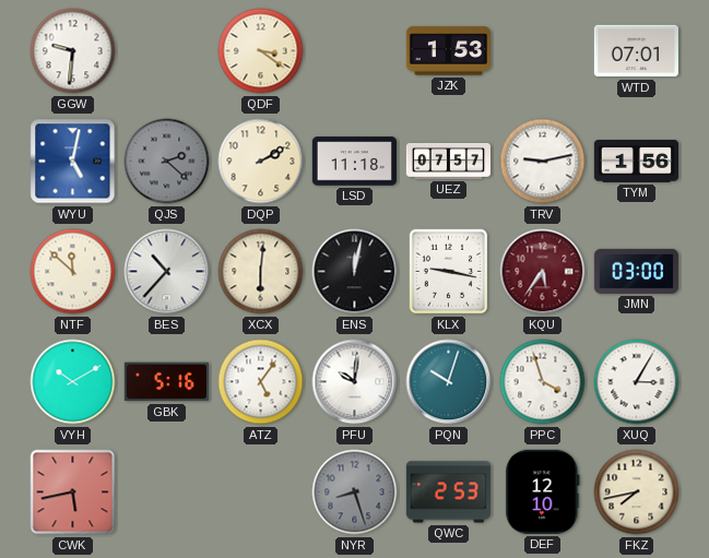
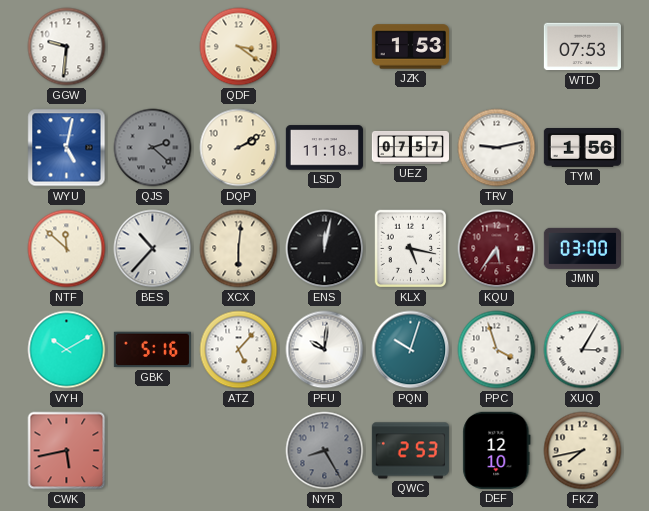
WTD: 07:01 -> 07:53 (582, 47)
KLX: 9:17 -> 5:17 (411, 249)
ATZ: 5:06 -> 5:07 (239, 350)
NYR: 8:27 -> 8:25 (325, 451)
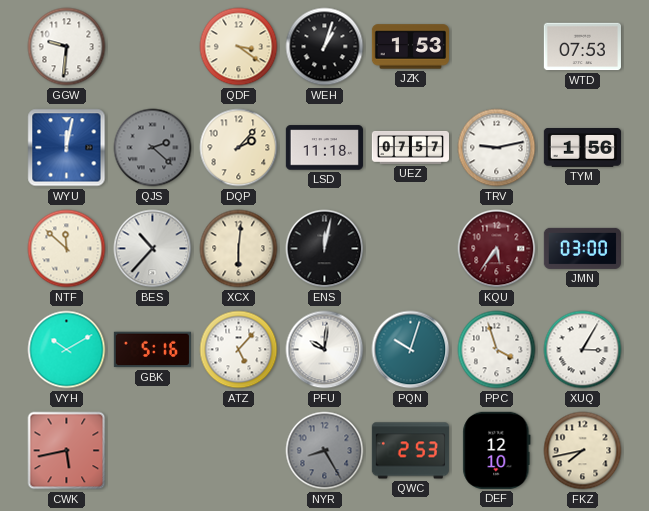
WEH: none -> 1:03 (325, 47)
WYU: 5:02 -> 12:02 (67, 148)
DQP: 2:10 -> 2:07 (239, 148)
KLX: 5:17 -> none (411, 249)
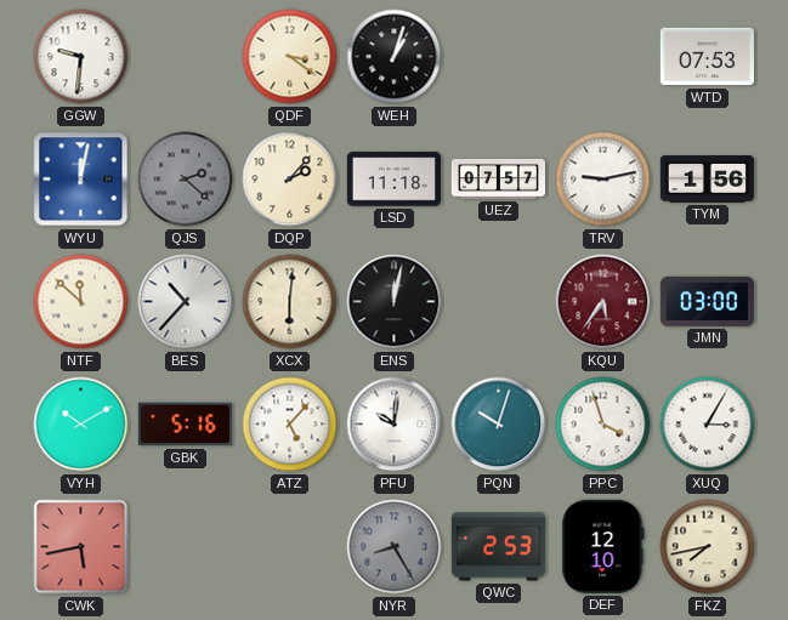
JZK: 1:53 -> none (410, 47)
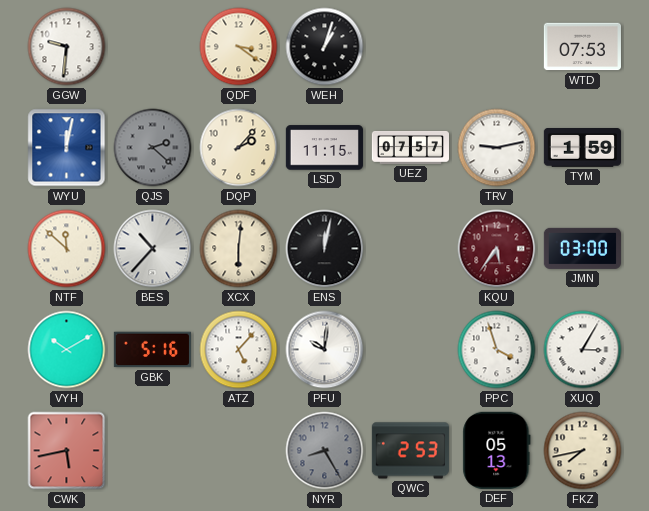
LSD: 11:18 -> 11:15 (324, 148)
TYM: 1:56 -> 1:59 (582, 148)
PQN: 10:03 -> none (499, 425)
DEF: 12:10 -> 05:13 (497, 450)
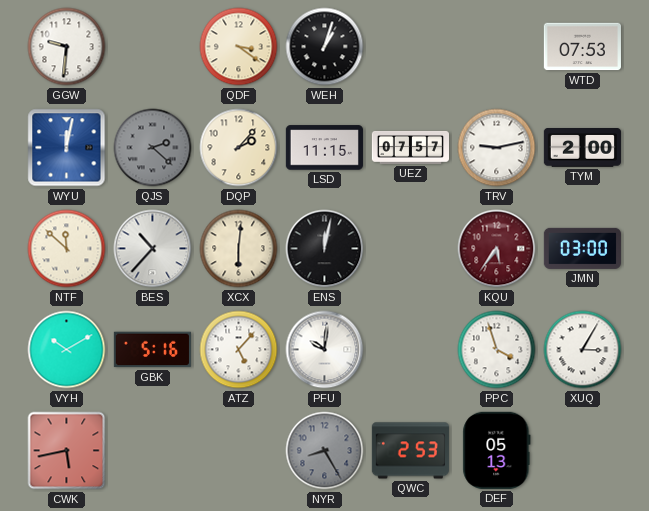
TYM: 1:59 -> 2:00 (582, 148)
FKZ: 7:43 -> none (583, 451)
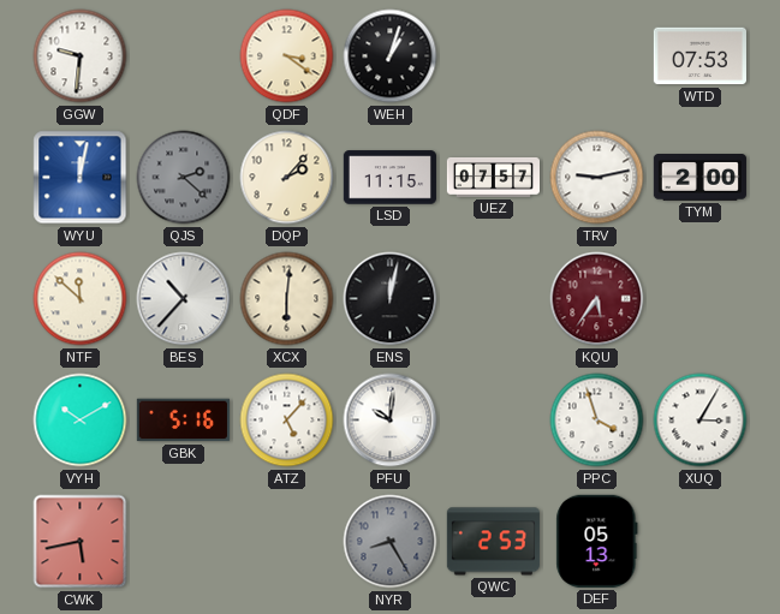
JMN: 03:00 -> none (582, 248)
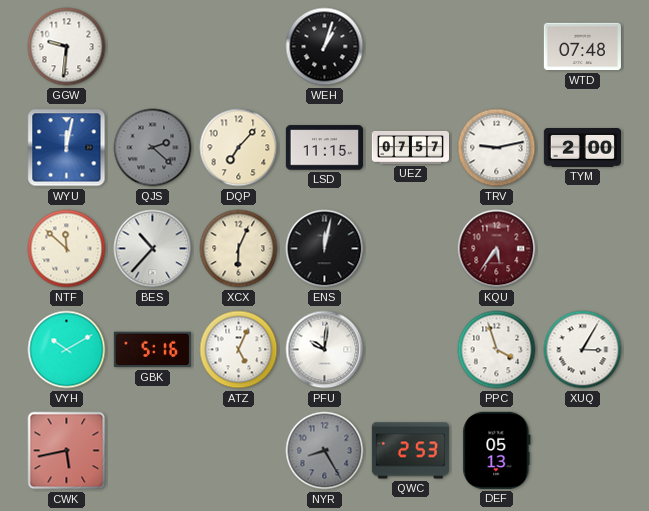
QDF: 3:21 -> none (287, 56)
WTD: 07:53 -> 07:48 (582, 47)
DQP: 2:07 -> 7:07 (239, 148)
XCX: 6:01 -> 6:04 (239, 249)
ATZ: 5:07 -> 5:04 (239, 350)
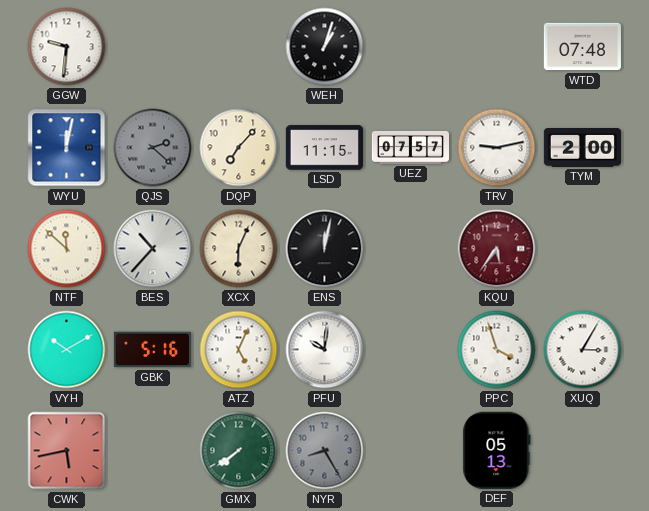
GMX: none -> 7:39 (239, 451)
QWC: 2:53 -> none (410, 451)
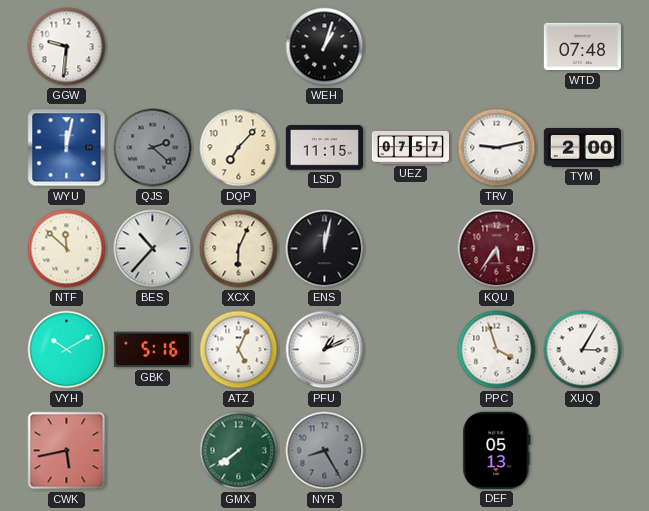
PFU: 10:01 -> 1:11 (325, 350)
